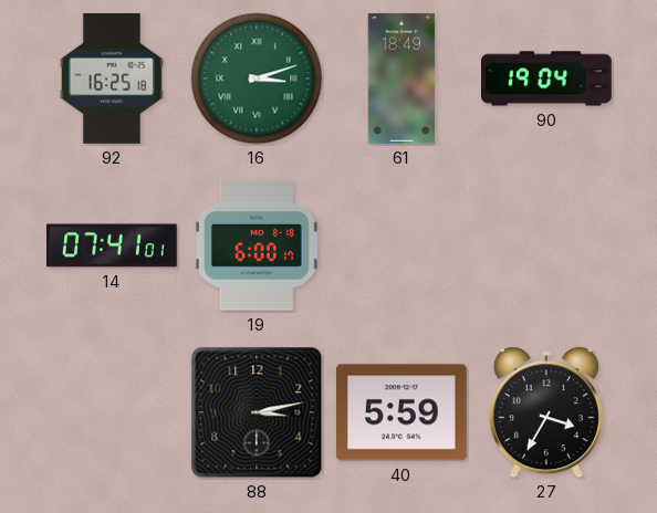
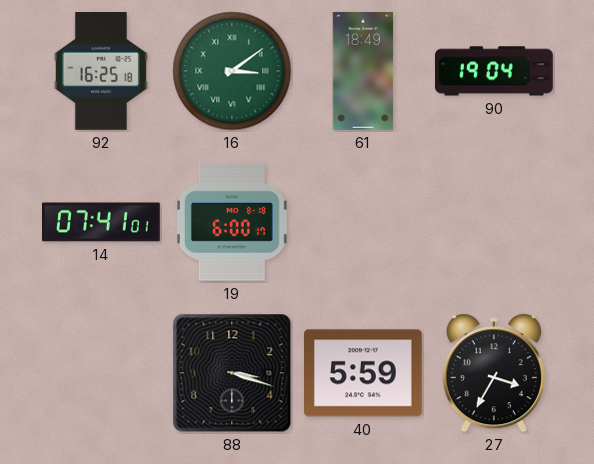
16: 3:12 -> 3:09 (232, 71)
88: 3:13 -> 3:18 (232, 373)
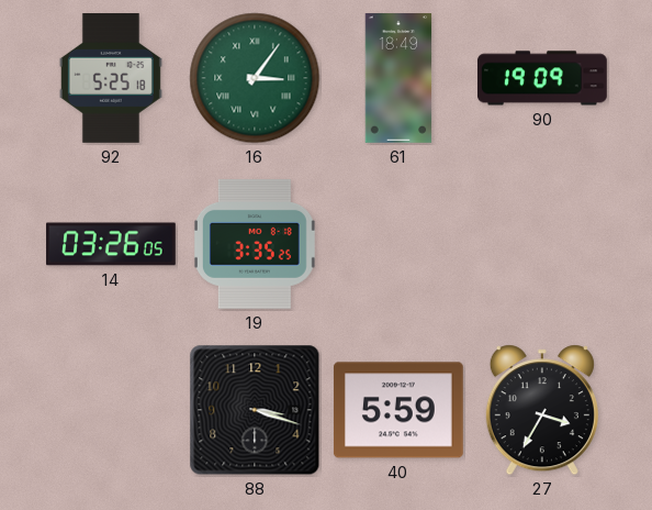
92: 16:25 -> 5:25 (111, 79)
16: 3:09 -> 3:06 (255, 78)
90: 19:04 -> 19:09 (543, 78)
14: 07:41 -> 03:26 (112, 244)
19: 6:00 -> 3:35 (255, 244)
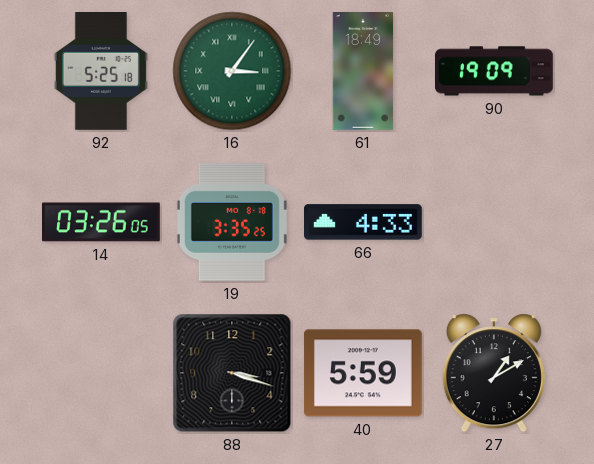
66: none -> 4:33 (364, 222)
27: 3:35 -> 1:10 (494, 373)
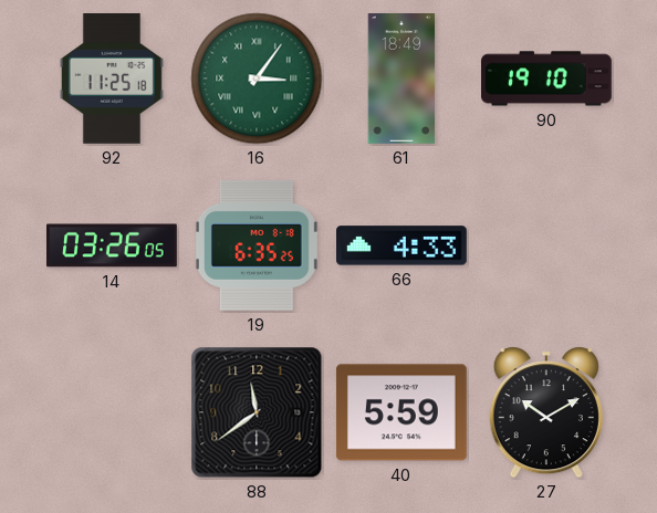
92: 5:25 -> 11:25 (112, 80)
90: 19:09 -> 19:10 (547, 78)
19: 3:35 -> 6:35 (257, 245)
88: 3:18 -> 11:39 (257, 412)
27: 1:10 -> 10:10 (546, 412)
